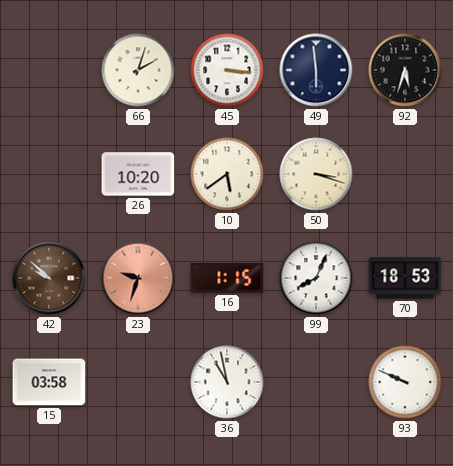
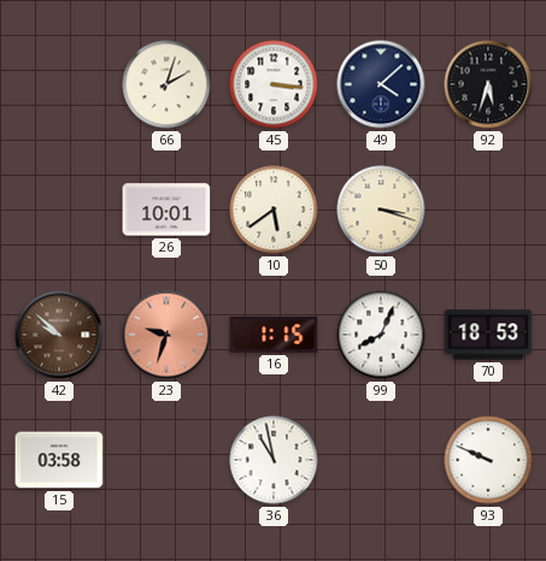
49: 5:59 -> 4:08 (381, 84)
26: 10:20 -> 10:01 (166, 209)
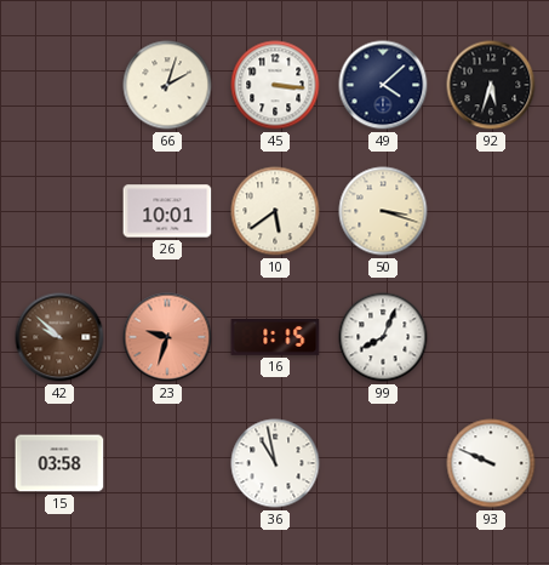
70: 18:53 -> none (488, 335)
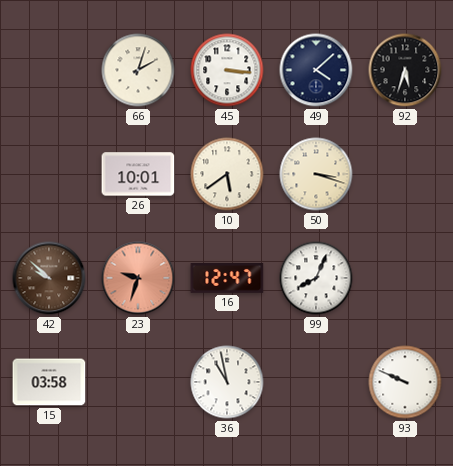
16: 1:15 -> 12:47 (227, 278)
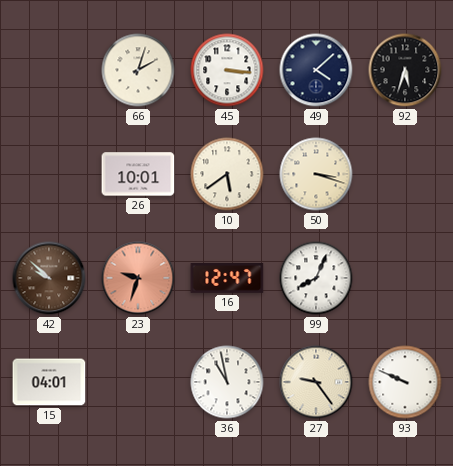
15: 03:58 -> 04:01 (49, 382)
27: none -> 9:24 (316, 382)
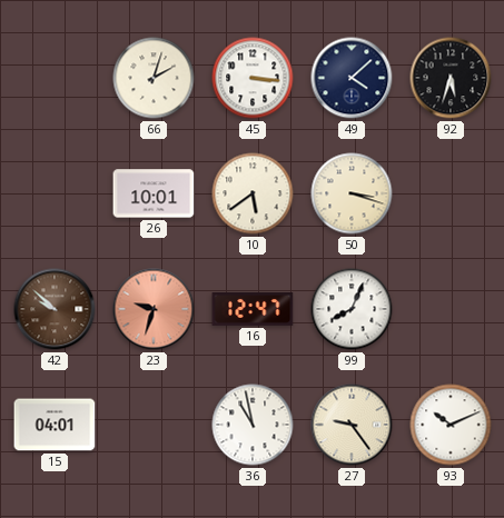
93: 9:49 -> 10:11 (451, 425)
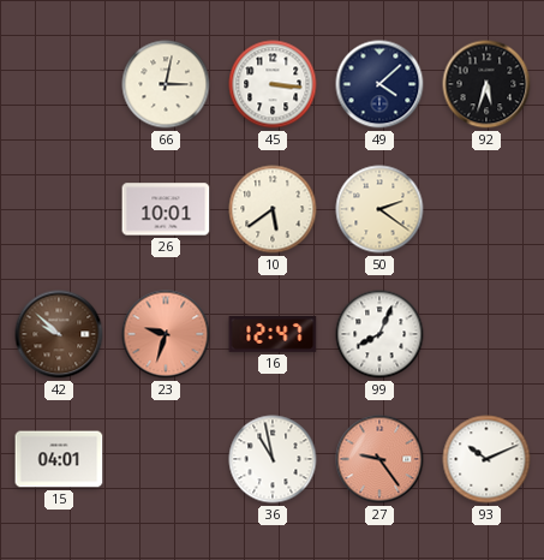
66: 2:03 -> 3:02 (166, 84)
50: 3:18 -> 2:21 (379, 209)
27 dial: cream -> salmon (379, 459)
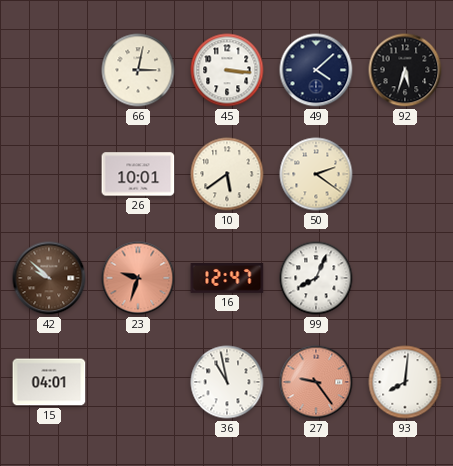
93: 10:11 -> 8:01 (405, 382)
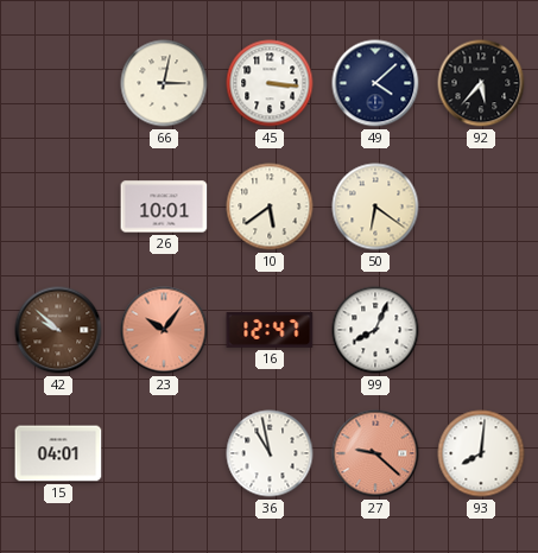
92: 5:33 -> 5:37 (481, 83)
50: 2:21 -> 6:21 (375, 206)
23: 9:33 -> 10:06 (164, 330)
27: 9:24 -> 9:22 (375, 453)
